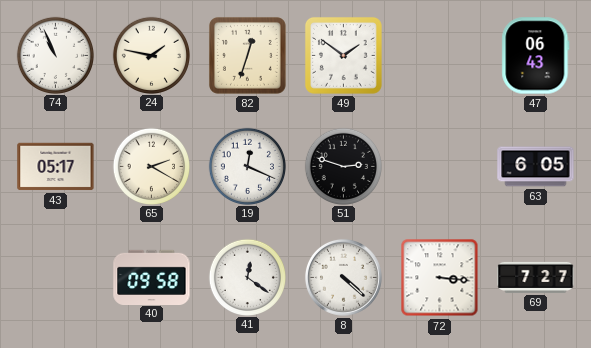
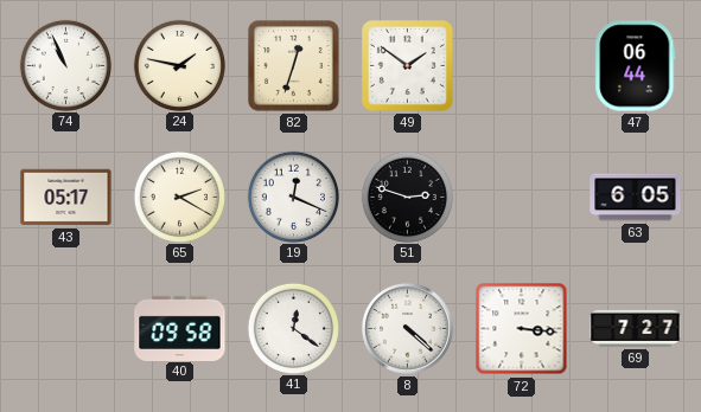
47: 06:43 -> 06:44 (636, 66)
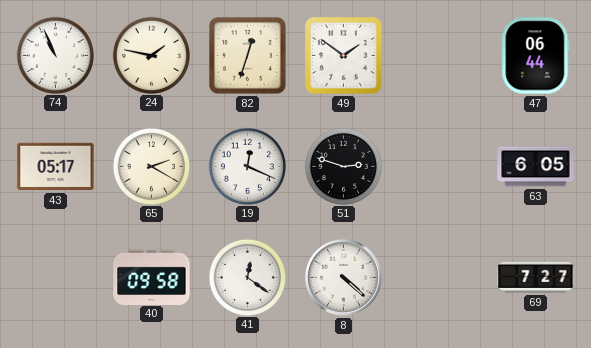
72: 3:16 -> none (522, 329)
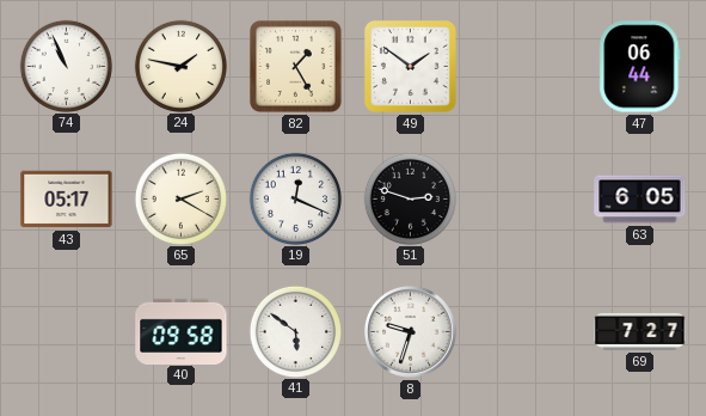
82: 12:33 -> 1:25 (295, 66)
41: 12:21 -> 5:51 (295, 331)
8: 4:22 -> 9:33 (410, 331)
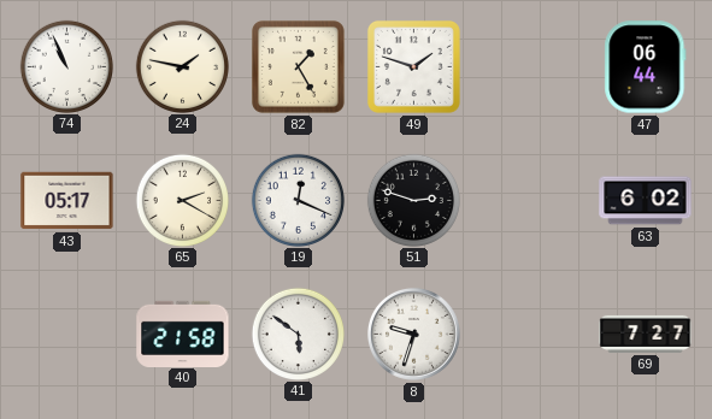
49: 1:51 -> 1:48 (413, 66)
63: 6:05 -> 6:02 (646, 201)
40: 09:58 -> 21:58 (183, 334)
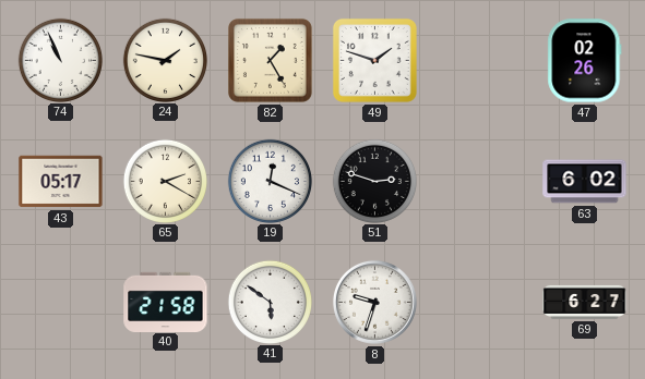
47: 06:44 -> 02:26 (585, 61)
69: 7:27 -> 6:27 (585, 302)
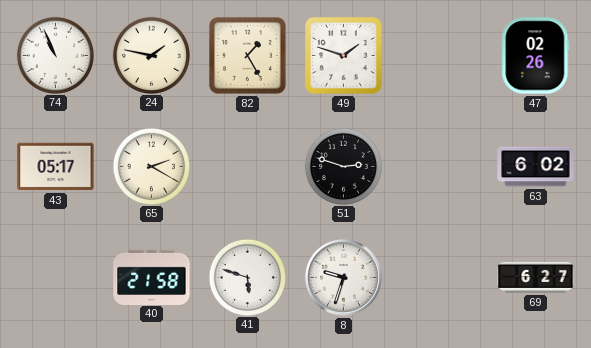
19: 12:19 -> none (270, 181)
41: 5:51 -> 5:48 (247, 277)
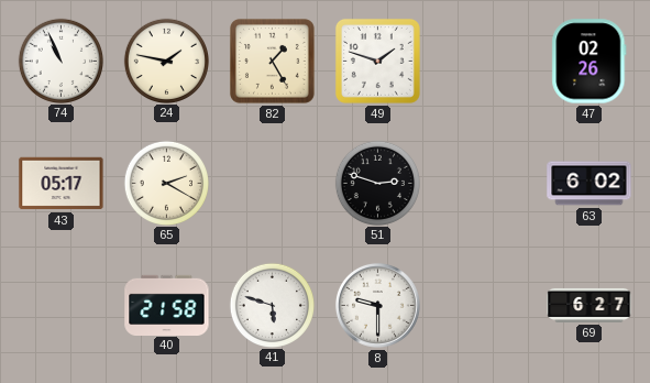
8: 9:33 -> 9:30 (377, 305)
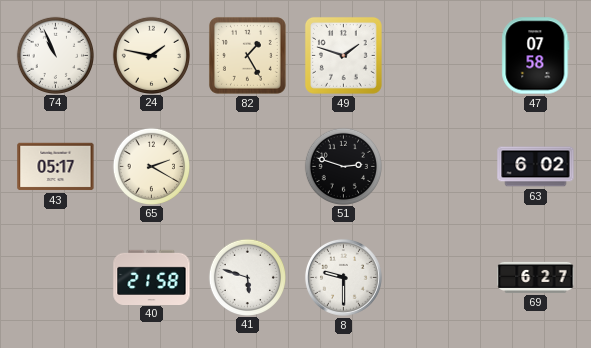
47: 02:26 -> 07:58 (536, 56)
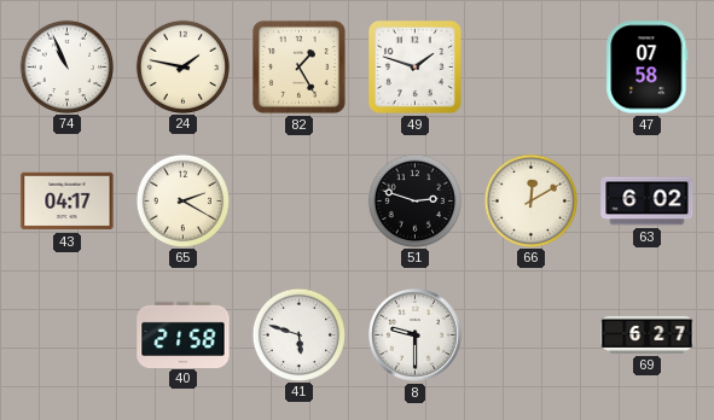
43: 05:17 -> 04:17 (68, 202)
66: none -> 12:10 (530, 200)
